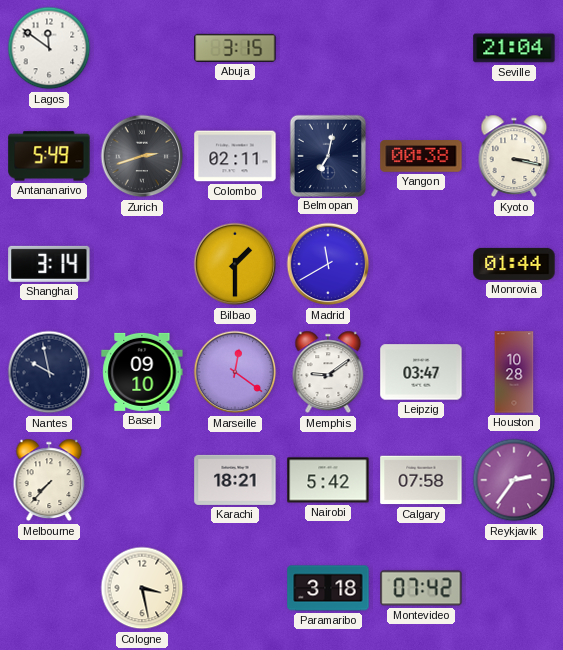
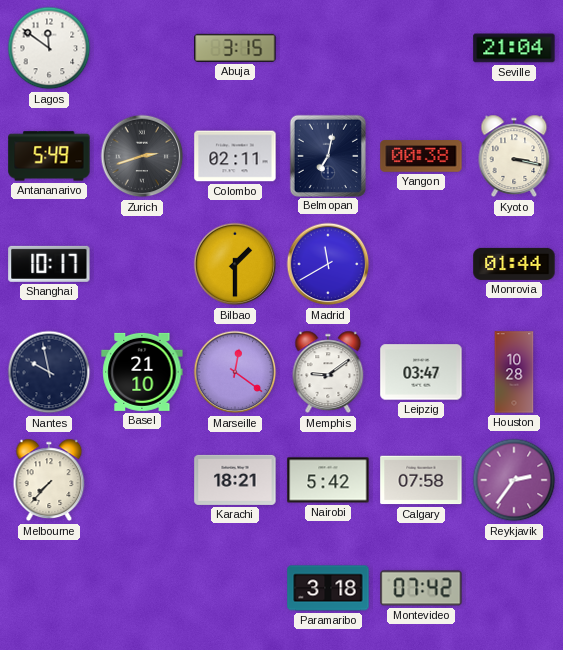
Shanghai: 3:14 -> 10:17 (49, 264)
Basel: 09:10 -> 21:10 (142, 372)
Cologne: 3:28 -> none (142, 588)
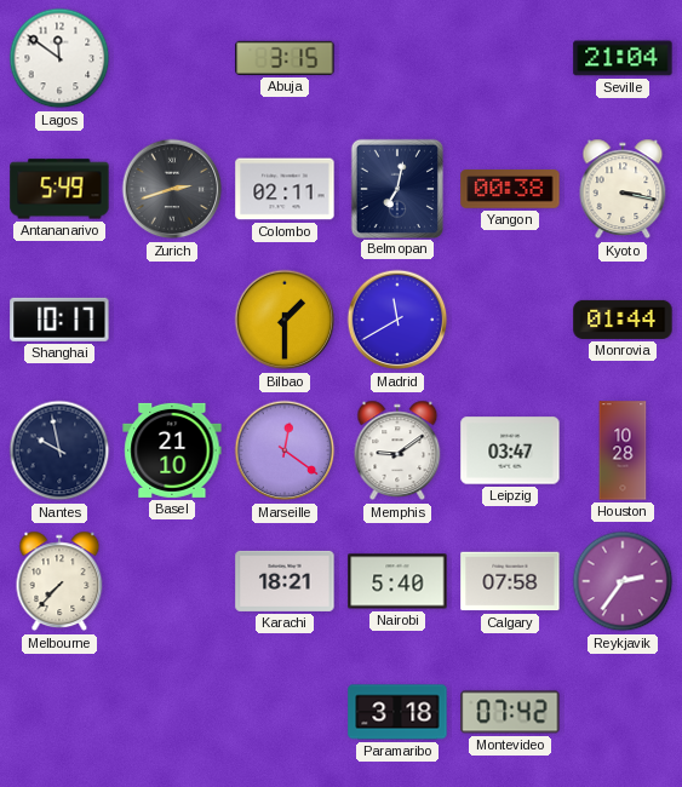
Nairobi: 5:42 -> 5:40 (397, 581)
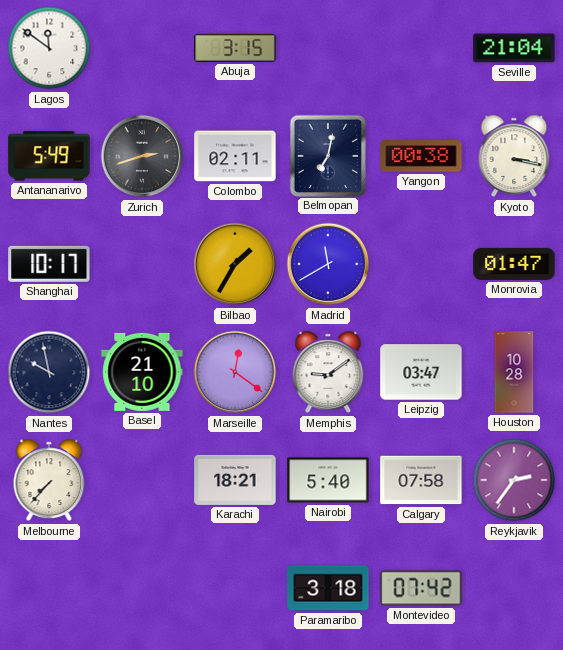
Bilbao: 1:30 -> 1:35 (235, 264)
Monrovia: 01:44 -> 01:47 (514, 264)
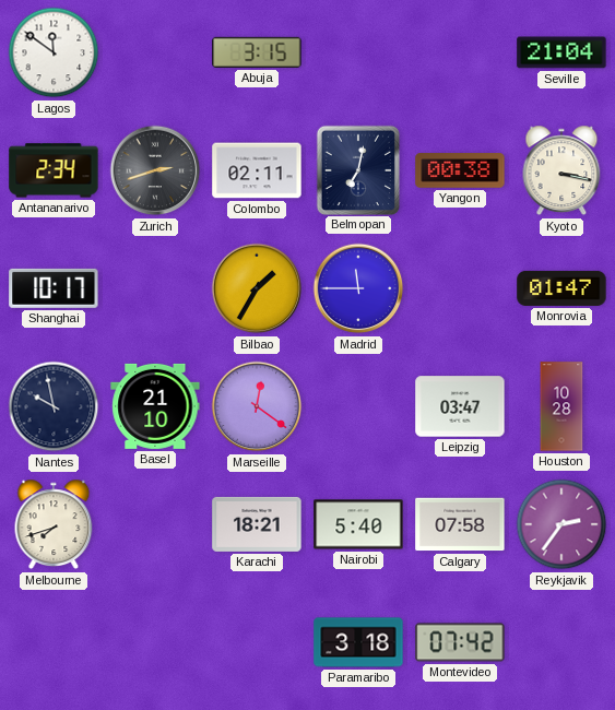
Antananarivo: 5:49 -> 2:34 (54, 170)
Madrid: 11:40 -> 11:45 (358, 288)
Memphis: 9:09 -> none (328, 372)
Melbourne: 7:37 -> 7:42 (54, 524)
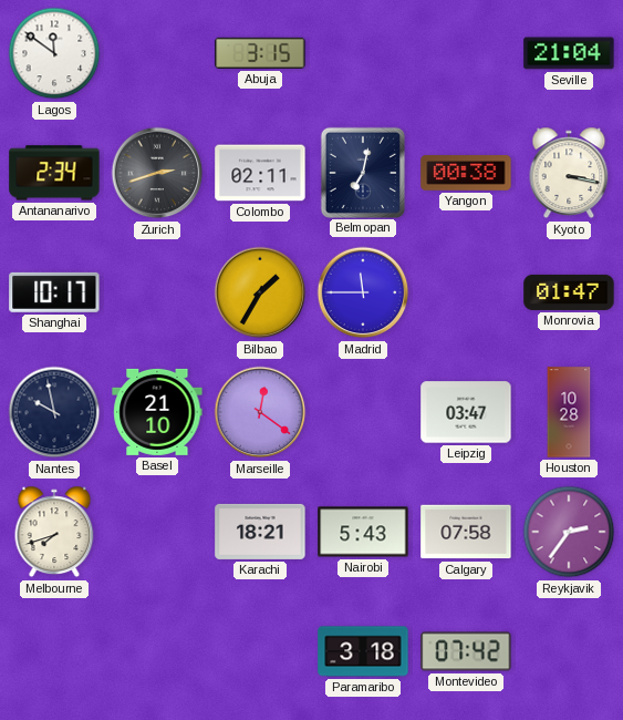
Nairobi: 5:40 -> 5:43 (363, 532)
